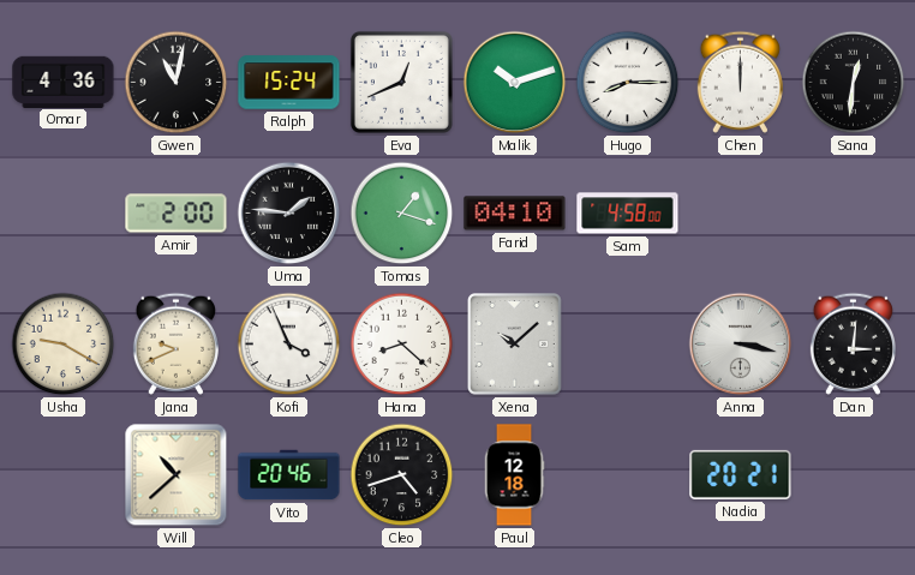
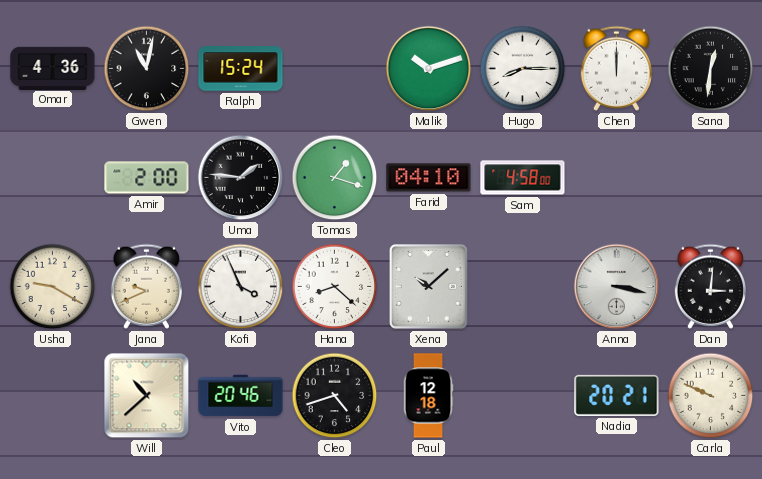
Eva: 12:41 -> none (401, 82)
Carla: none -> 9:49 (711, 396)
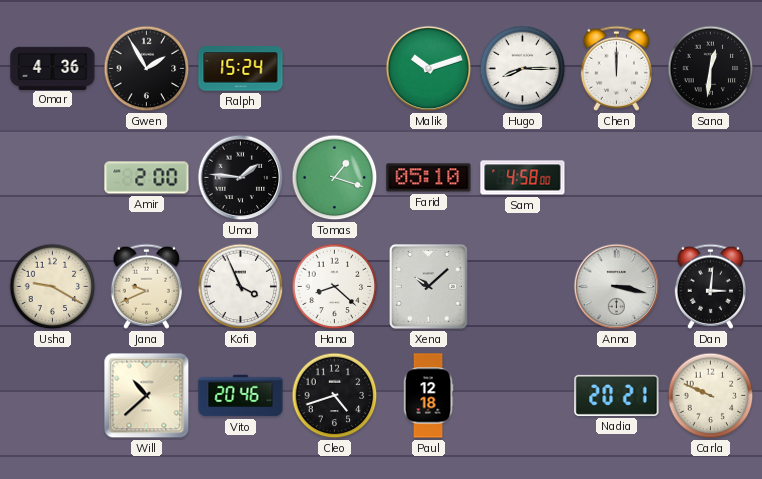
Gwen: 11:02 -> 1:55 (147, 69)
Farid: 04:10 -> 05:10 (429, 178)
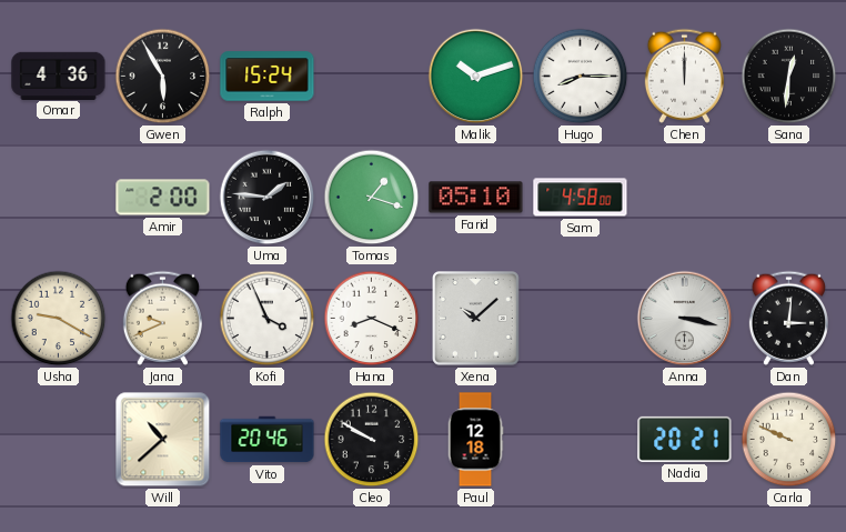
Gwen: 1:55 -> 5:55 (163, 77)
Hana: 8:22 -> 8:19 (372, 319)
Cleo: 4:42 -> 9:50 (372, 440)
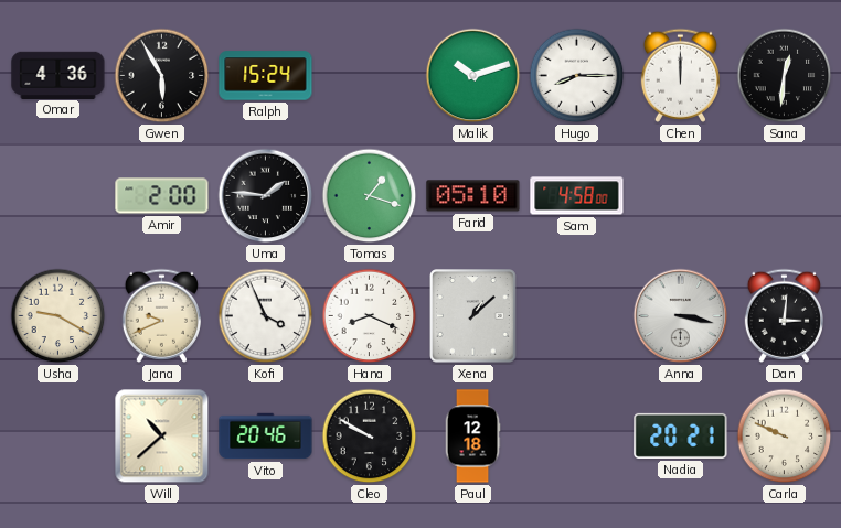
Xena: 10:08 -> 1:08 (473, 316)
